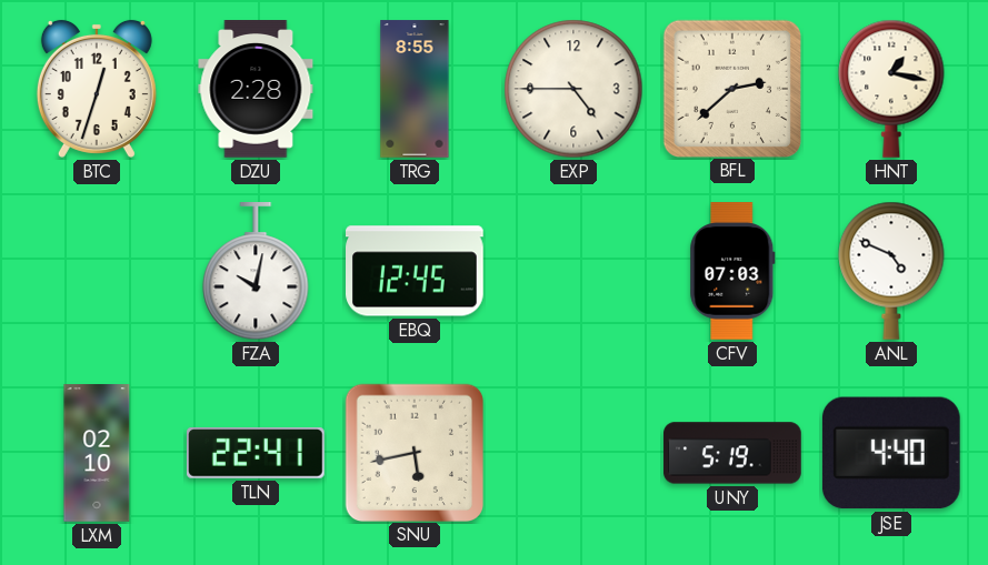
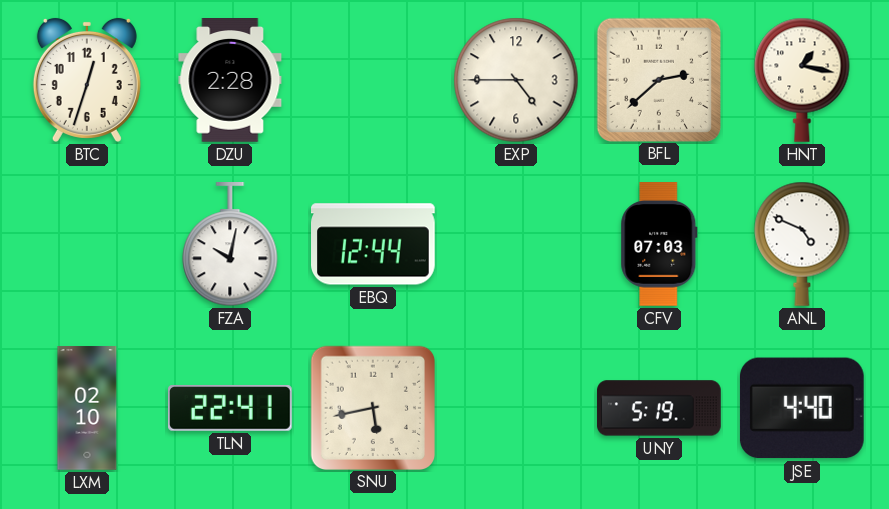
TRG: 8:55 -> none (415, 89)
EBQ: 12:45 -> 12:44 (374, 244)
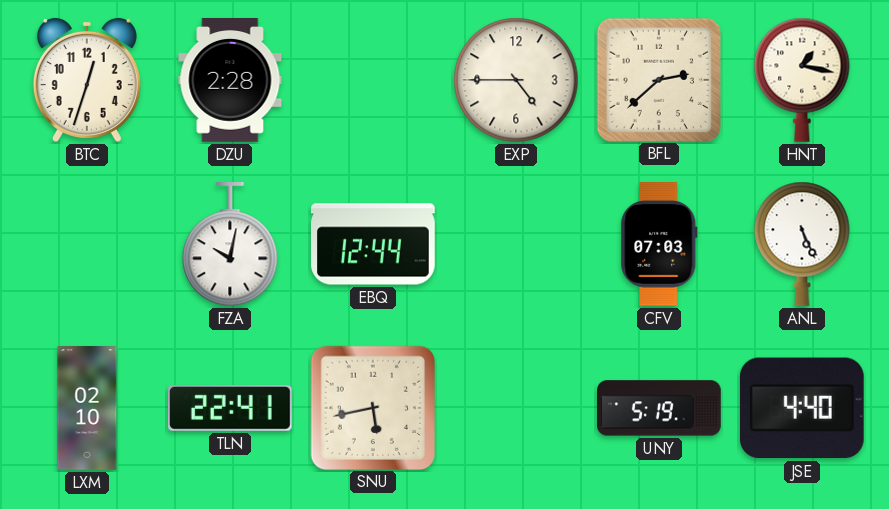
ANL: 4:49 -> 5:26 (802, 244)
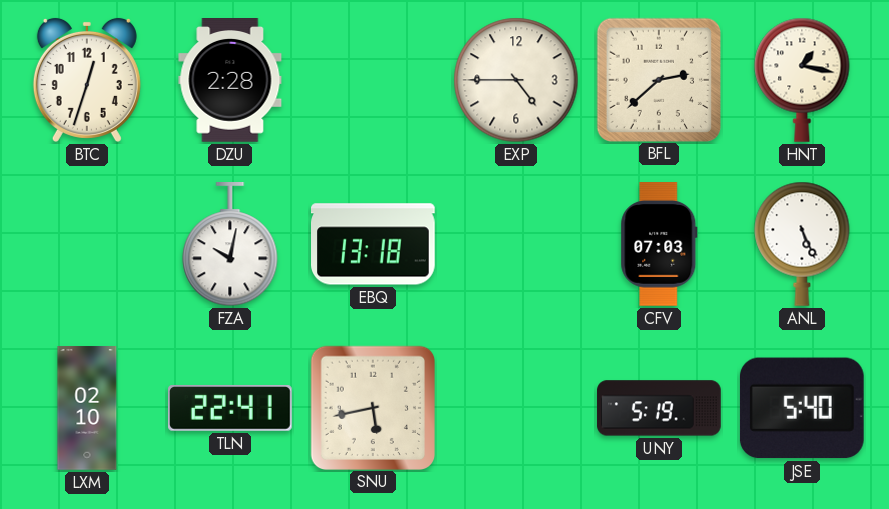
EBQ: 12:44 -> 13:18 (374, 244)
JSE: 4:40 -> 5:40 (802, 408)
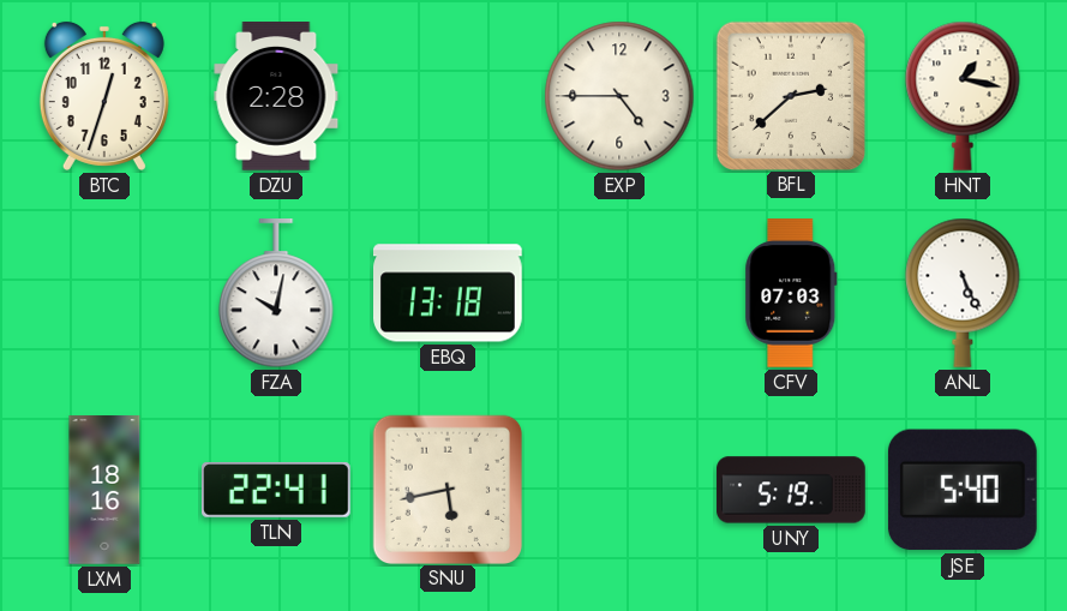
LXM: 02:10 -> 18:16 (104, 490)
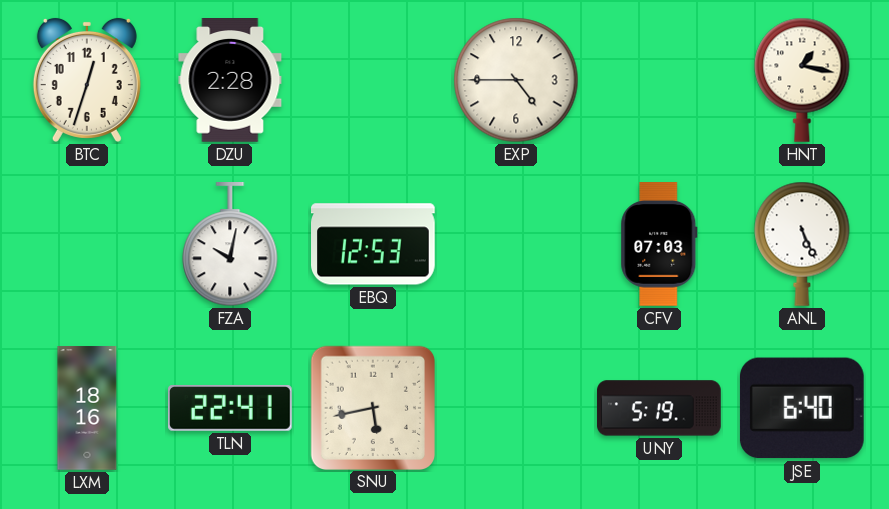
BFL: 2:38 -> none (790, 95)
EBQ: 13:18 -> 12:53 (374, 244)
JSE: 5:40 -> 6:40 (802, 408)
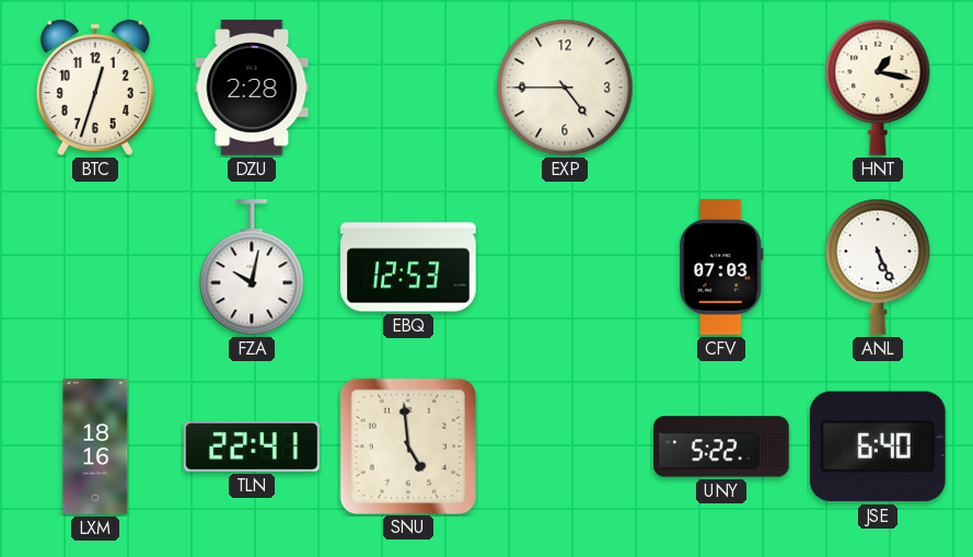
SNU: 5:43 -> 4:59 (407, 445)
UNY: 5:19 -> 5:22 (721, 446)
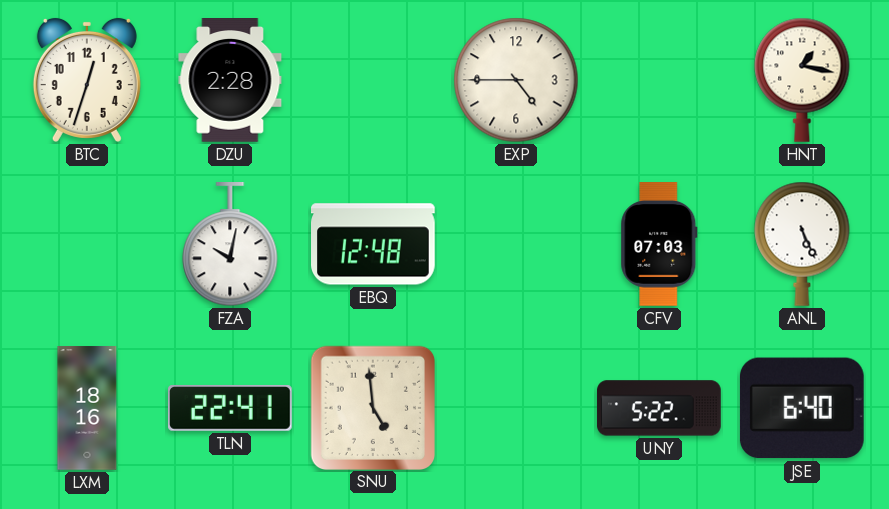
EBQ: 12:53 -> 12:48 (374, 244)
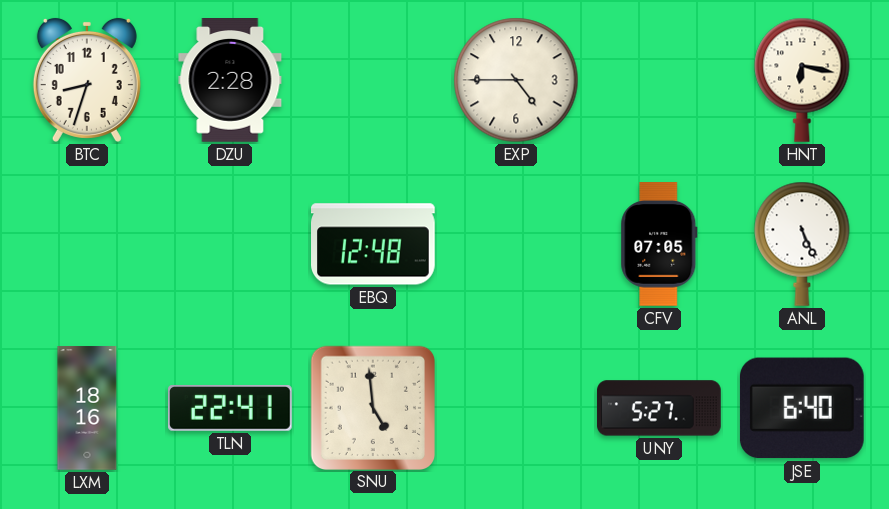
BTC: 12:33 -> 8:33 (87, 80)
HNT: 1:17 -> 6:17 (802, 80)
FZA: 10:02 -> none (230, 245)
CFV: 07:03 -> 07:05 (659, 244)
UNY: 5:22 -> 5:27 (659, 408)
